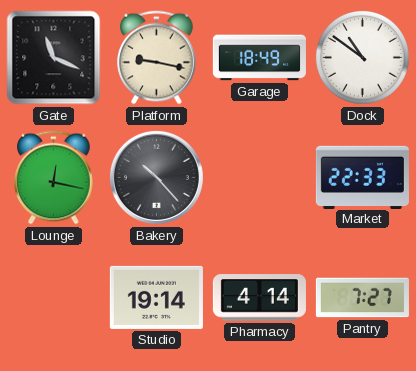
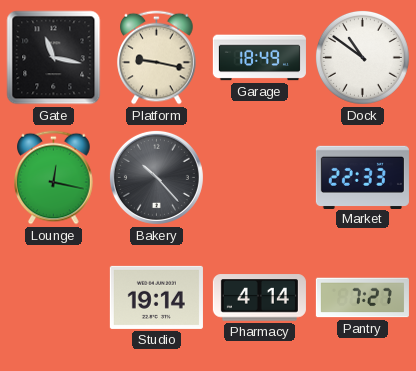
Gate: 11:19 -> 11:17 (54, 58)
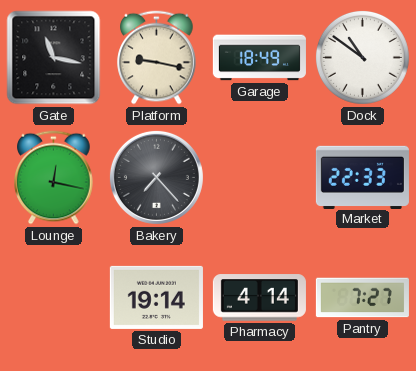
Bakery: 10:23 -> 7:23 (156, 177)
